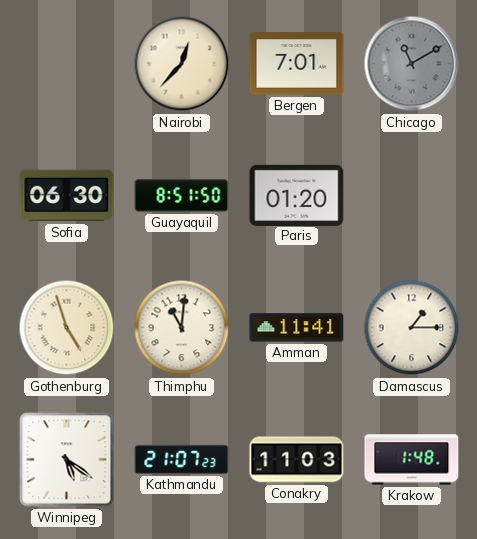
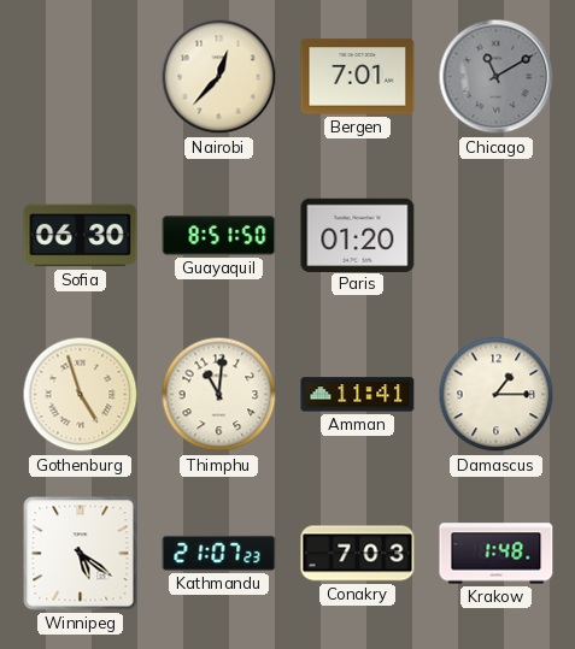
Conakry: 11:03 -> 7:03 (358, 554)
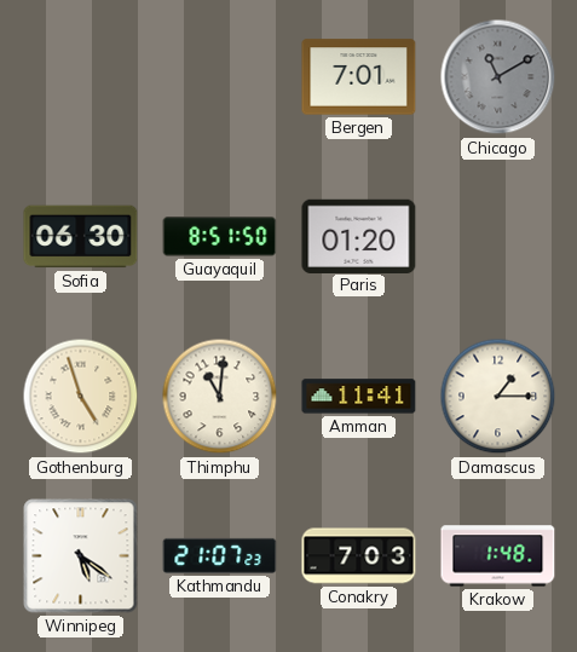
Nairobi: 12:37 -> none (219, 77)
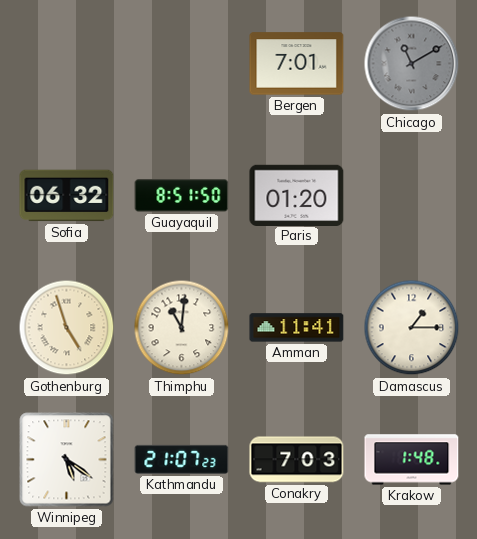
Sofia: 06:30 -> 06:32 (67, 196)
